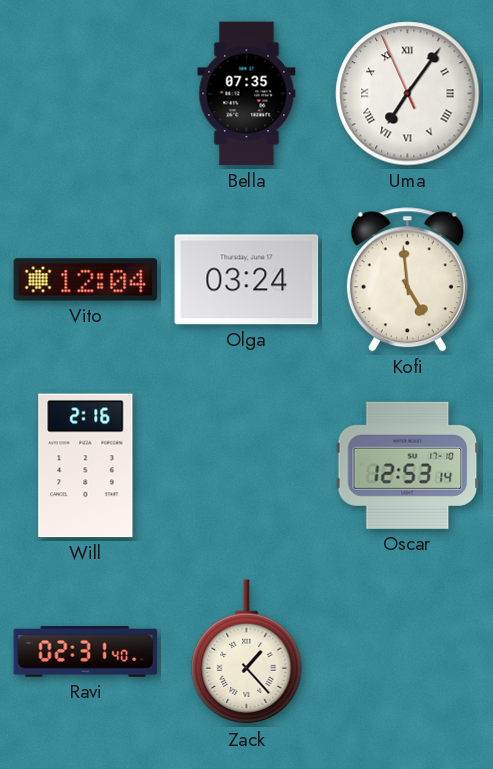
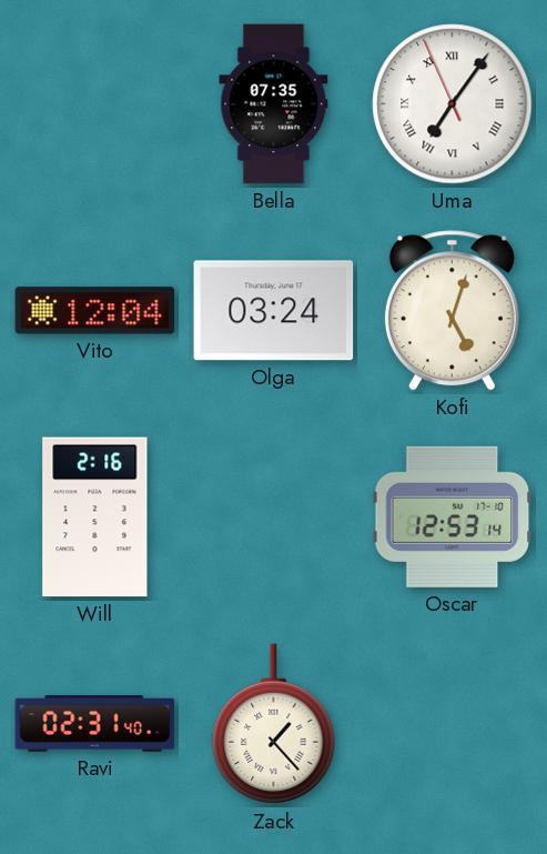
Kofi: 4:59 -> 5:03 (452, 311)
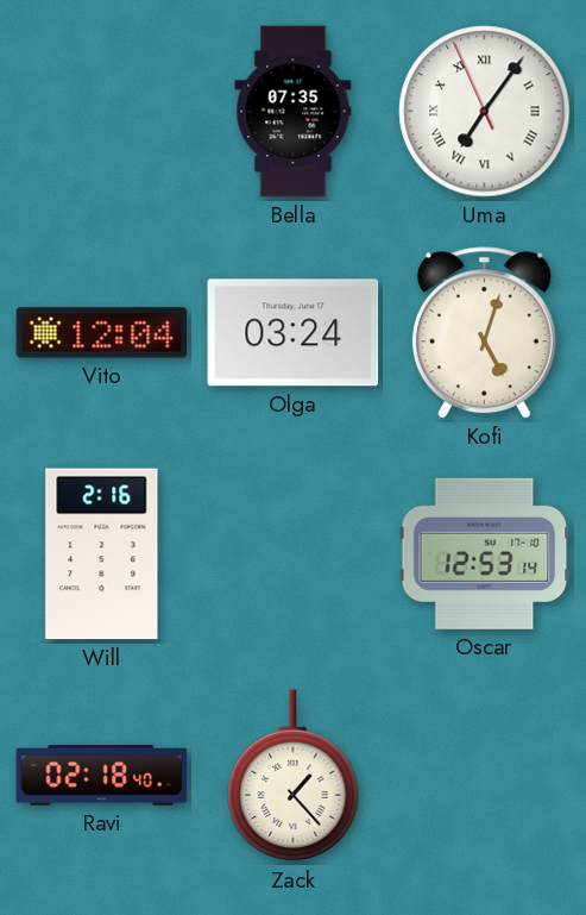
Ravi: 02:31 -> 02:18 (102, 776)
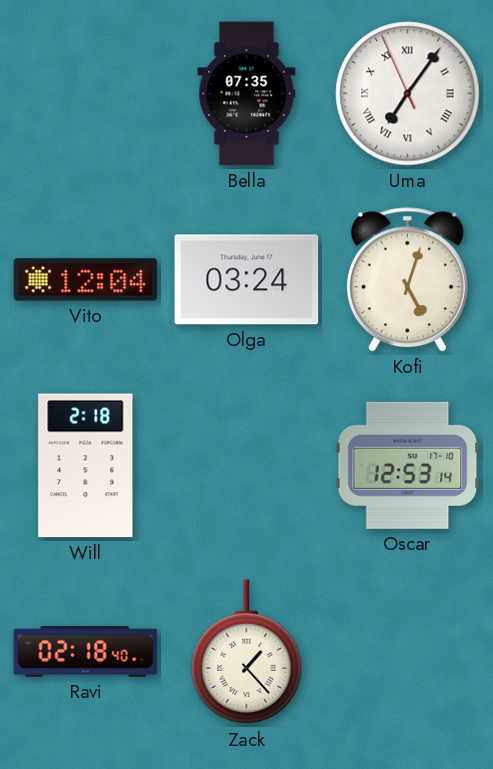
Will: 2:16 -> 2:18 (86, 466)
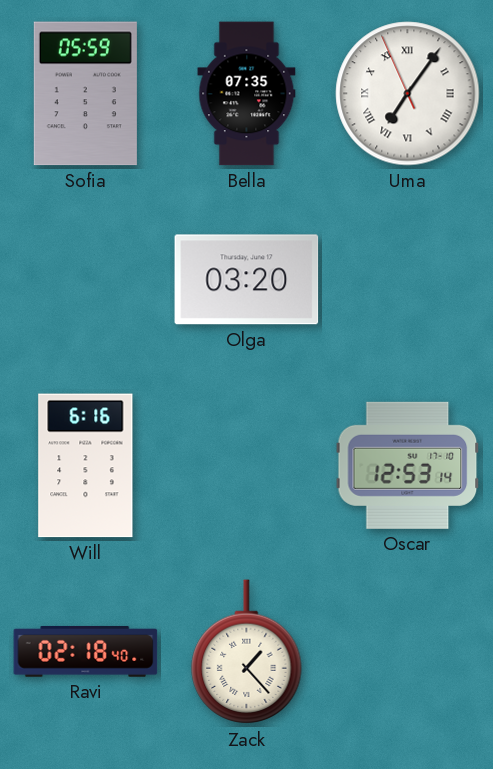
Sofia: none -> 05:59 (85, 94)
Vito: 12:04 -> none (86, 280)
Olga: 03:24 -> 03:20 (247, 280)
Kofi: 5:03 -> none (407, 280)
Will: 2:18 -> 6:16 (86, 466)
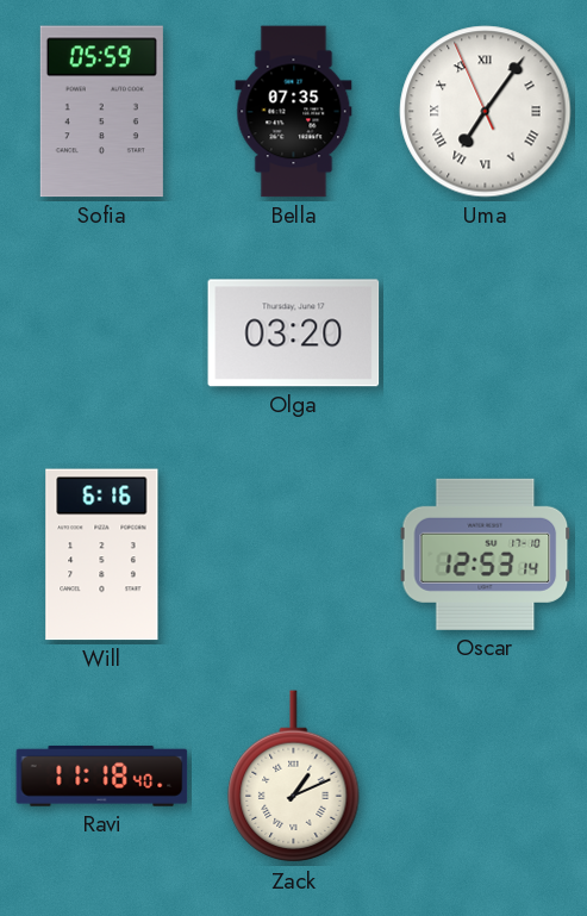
Ravi: 02:18 -> 11:18 (102, 777)
Zack: 1:23 -> 1:11 (294, 777)
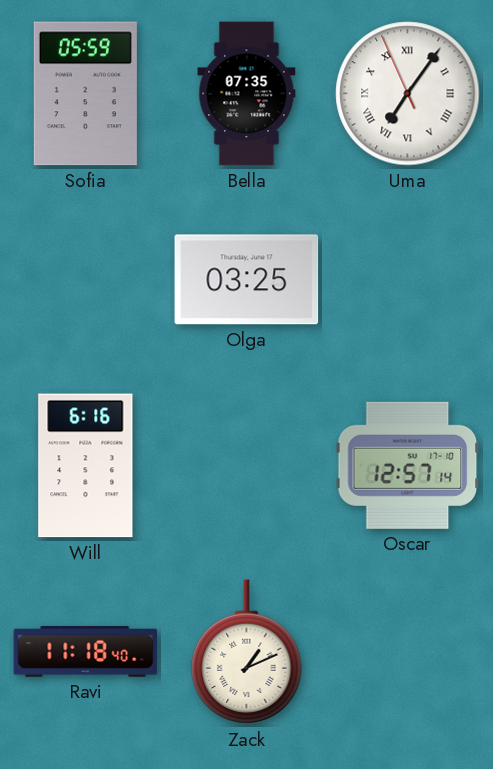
Olga: 03:20 -> 03:25 (247, 280)
Oscar: 12:53 -> 12:57 (408, 465)
